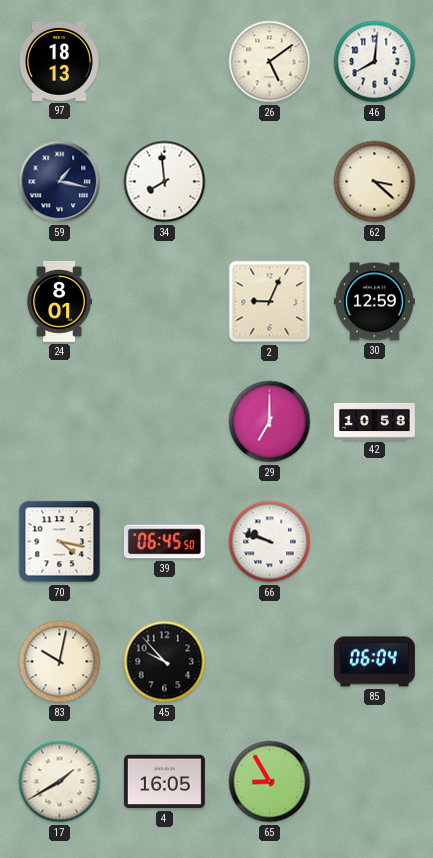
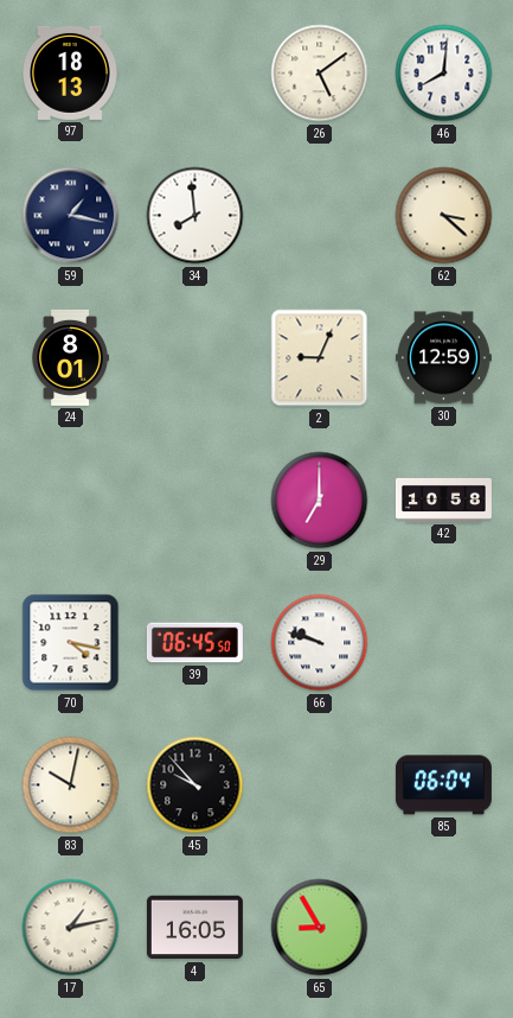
17: 1:40 -> 1:13 (71, 928)
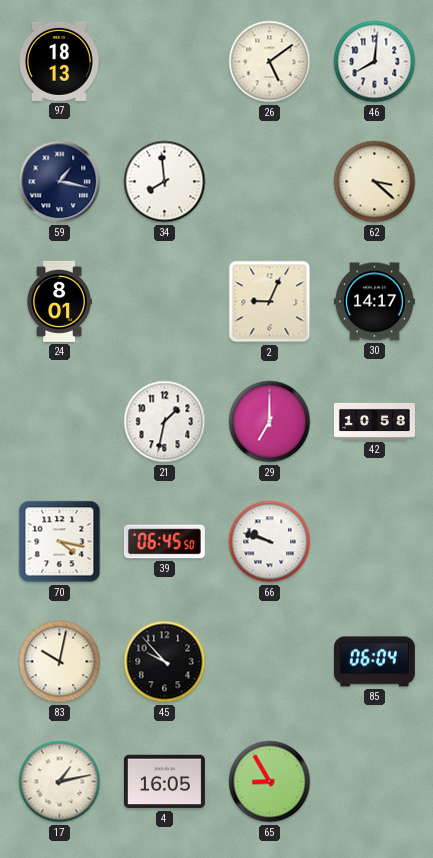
30: 12:59 -> 14:17 (374, 302)
21: none -> 1:32 (165, 422)
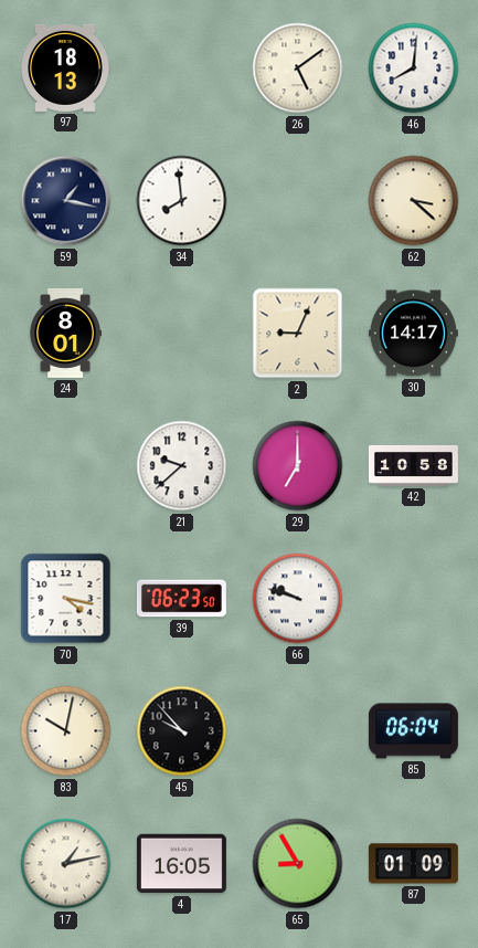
21: 1:32 -> 9:38 (182, 466)
39: 06:45 -> 06:23 (181, 599)
87: none -> 01:09 (413, 864)
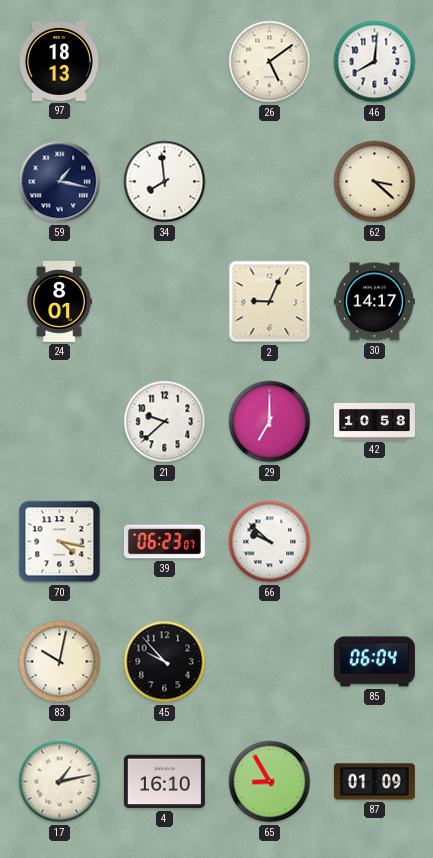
39: 06:23:50 -> 06:23:07 (164, 542)
66: 9:48 -> 9:52 (270, 542)
4: 16:05 -> 16:10 (164, 782)
